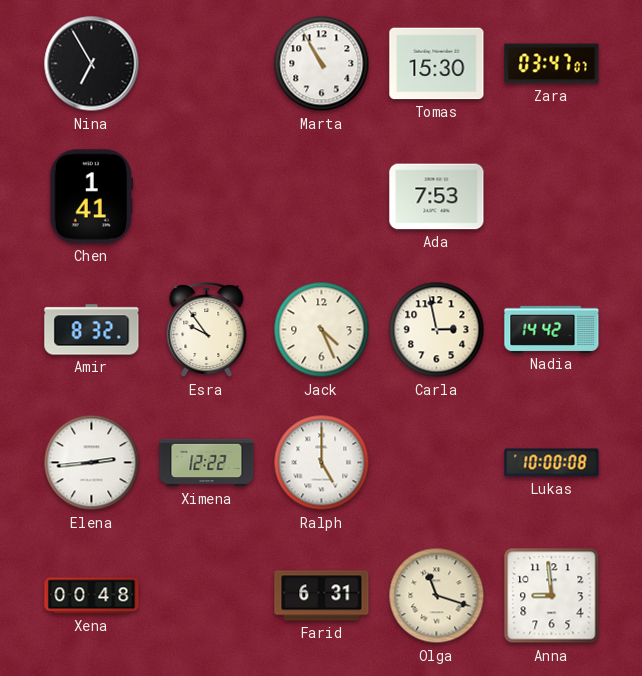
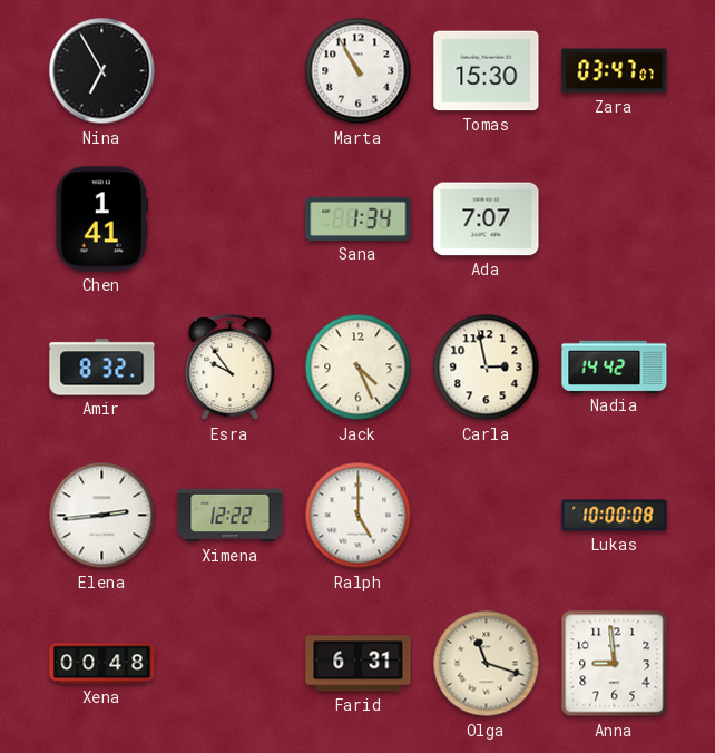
Sana: none -> 1:34 (359, 218)
Ada: 7:53 -> 7:07 (487, 219)
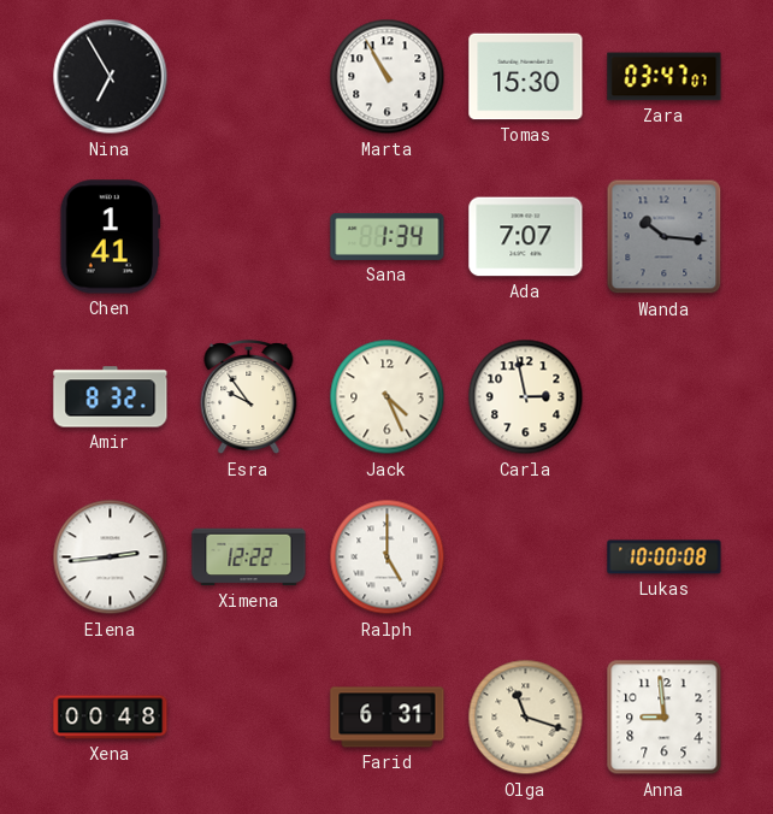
Wanda: none -> 10:16 (665, 237)
Nadia: 14:42 -> none (615, 366)
